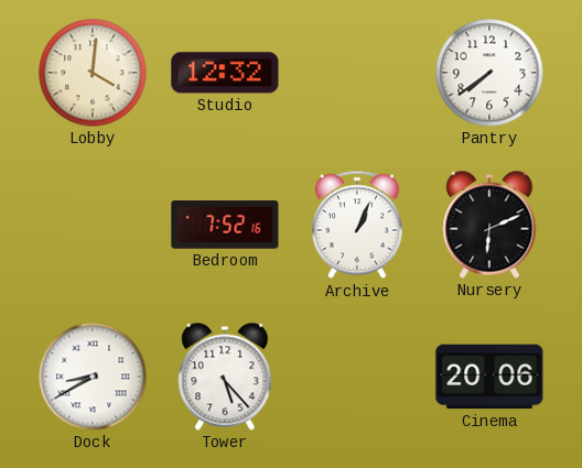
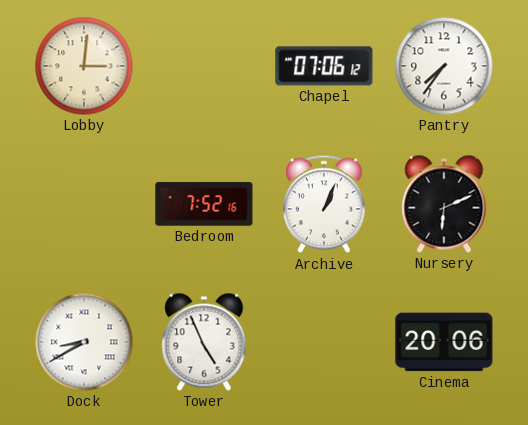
Lobby: 4:01 -> 3:01 (84, 66)
Studio: 12:32 -> none (225, 73)
Chapel: none -> 07:06 (324, 66)
Pantry: 7:39 -> 7:36 (444, 66)
Tower: 5:23 -> 4:56 (204, 342)
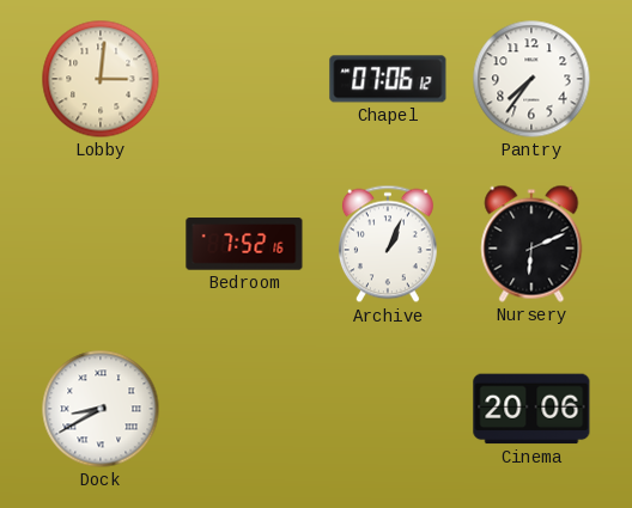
Tower: 4:56 -> none (204, 342)
